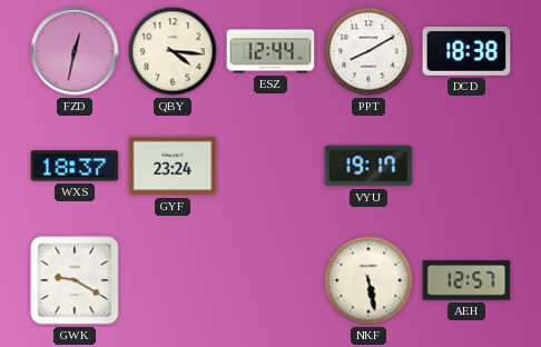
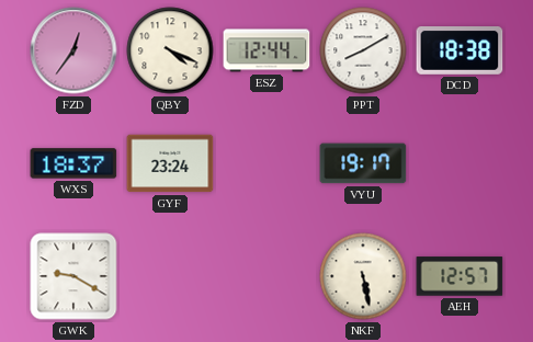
FZD: 12:32 -> 12:36 (73, 50)
QBY: 4:16 -> 4:19 (170, 50)
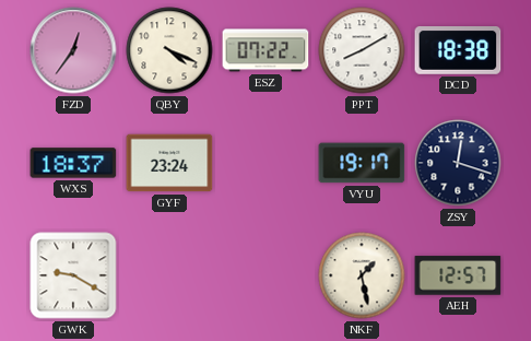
ESZ: 12:44 -> 07:22 (265, 50)
ZSY: none -> 12:18 (458, 163)
NKF: 5:28 -> 1:28 (362, 275)
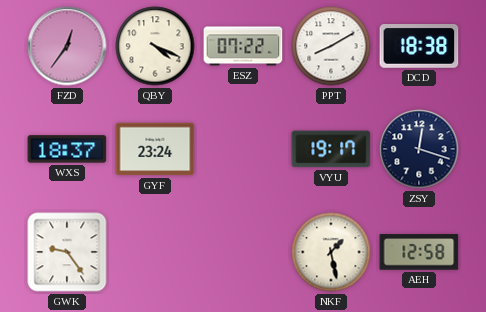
GWK: 9:20 -> 9:24 (67, 252)
AEH: 12:57 -> 12:58 (419, 252)
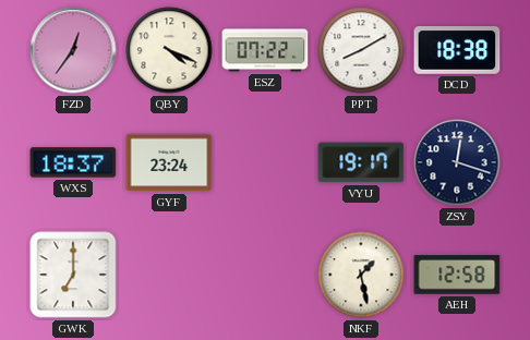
GWK: 9:24 -> 7:00 (73, 275)
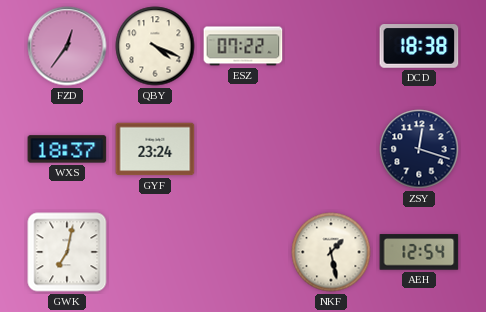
PPT: 8:10 -> none (361, 50)
VYU: 19:17 -> none (361, 162)
GWK: 7:00 -> 7:02 (67, 252)
AEH: 12:58 -> 12:54 (419, 252)
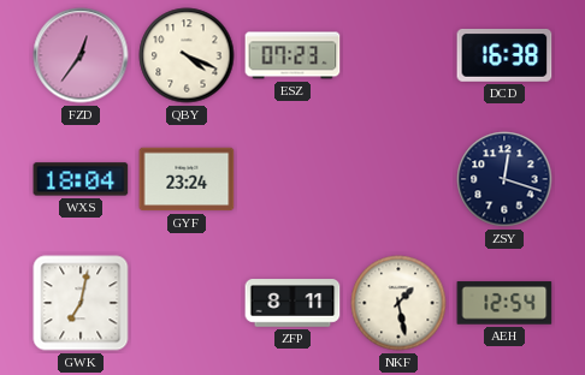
ESZ: 07:22 -> 07:23 (292, 55)
DCD: 18:38 -> 16:38 (504, 56)
WXS: 18:37 -> 18:04 (81, 179)
ZFP: none -> 8:11 (292, 303)
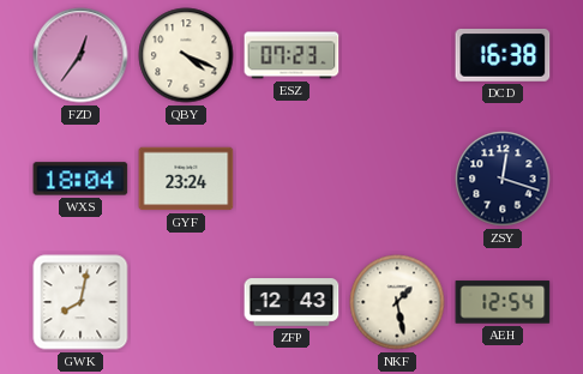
GWK: 7:02 -> 8:02 (80, 302)
ZFP: 8:11 -> 12:43 (291, 302)
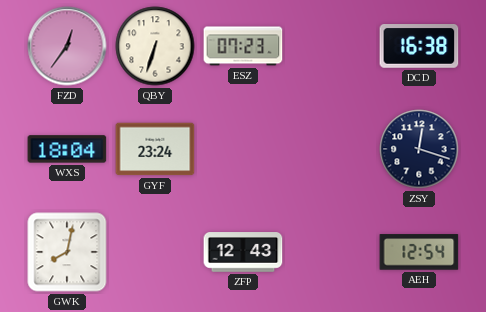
QBY: 4:19 -> 6:33 (155, 46)
NKF: 1:28 -> none (397, 302)
